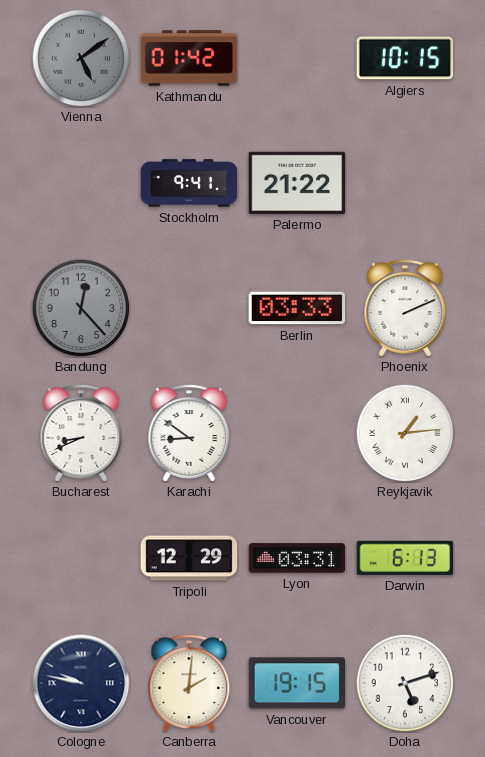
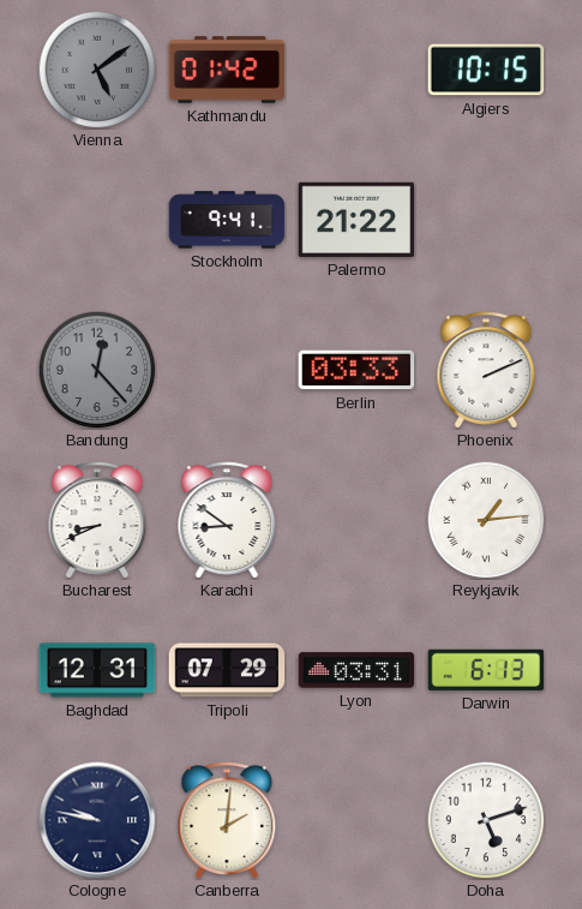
Baghdad: none -> 12:31 (97, 670)
Tripoli: 12:29 -> 07:29 (227, 670)
Vancouver: 19:15 -> none (297, 683)
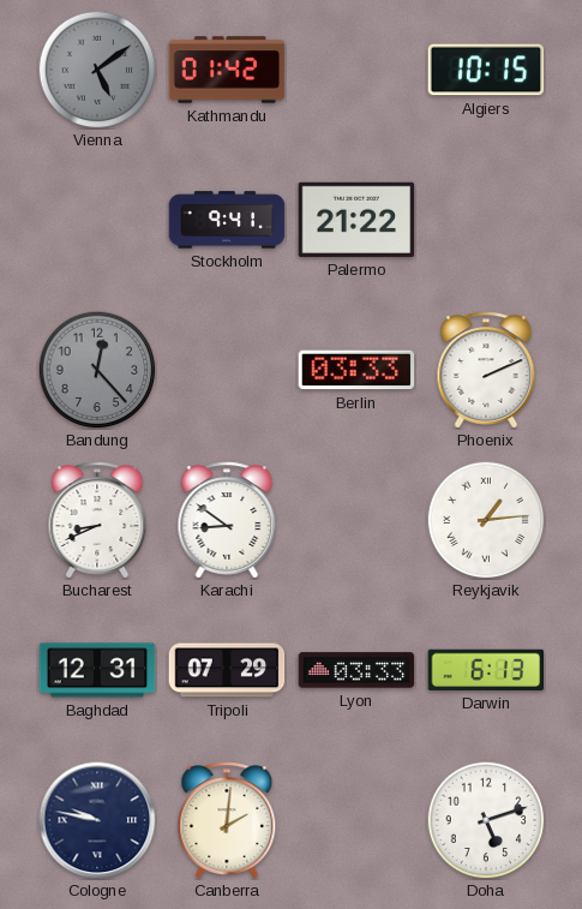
Lyon: 03:31 -> 03:33 (356, 670)
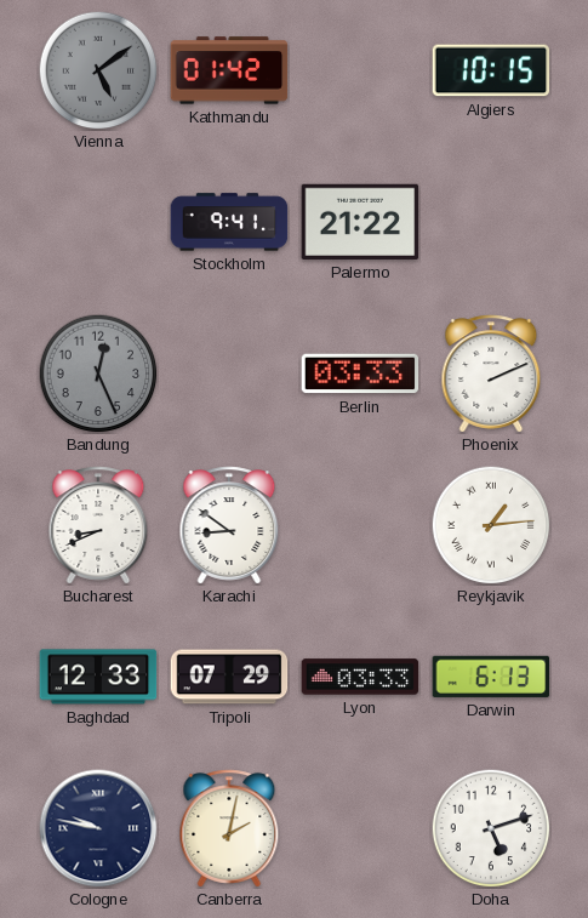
Bandung: 12:23 -> 12:26 (98, 374)
Baghdad: 12:31 -> 12:33 (98, 677)
Canberra: 2:01 -> 2:02 (229, 828)
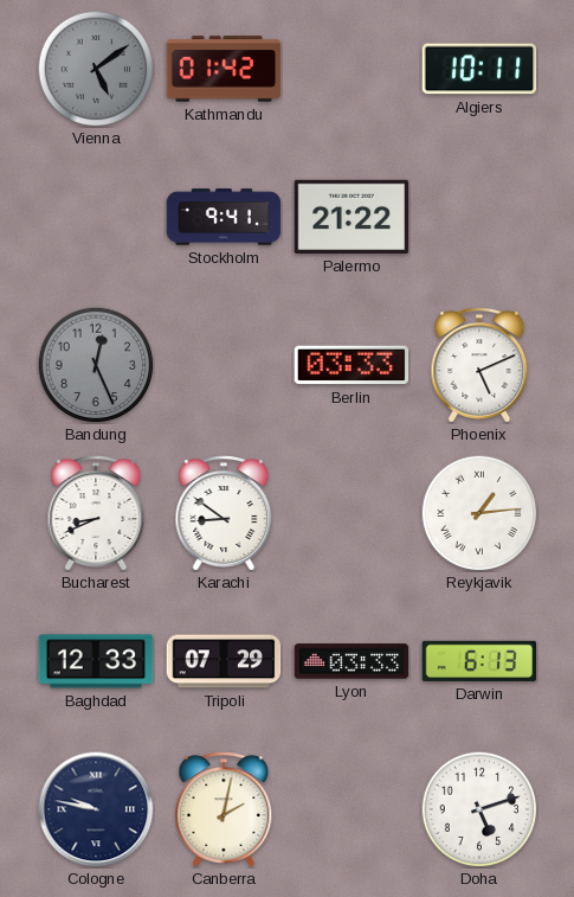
Algiers: 10:15 -> 10:11 (479, 69)
Phoenix: 2:11 -> 5:11 (479, 365)
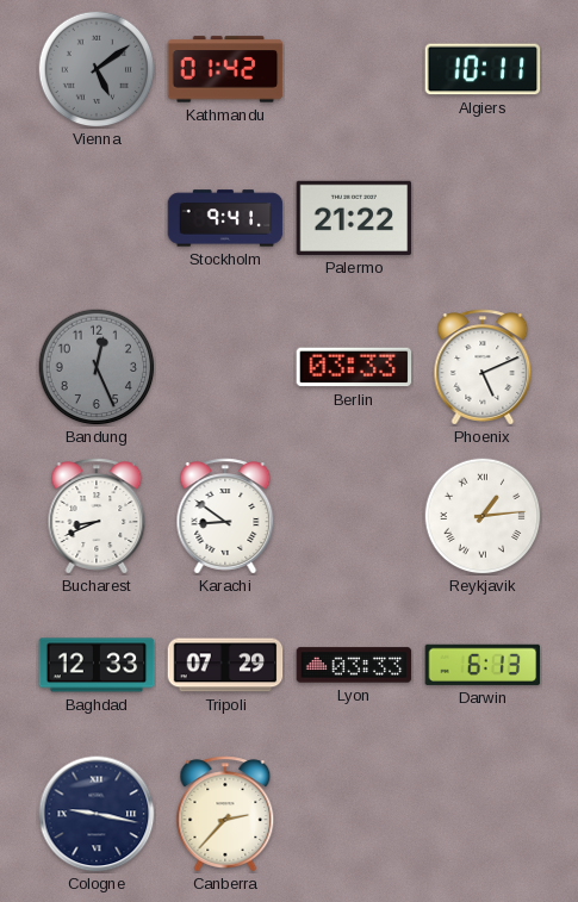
Cologne: 9:47 -> 9:17 (97, 814)
Canberra: 2:02 -> 2:37 (225, 814)
Doha: 5:12 -> none (479, 809)
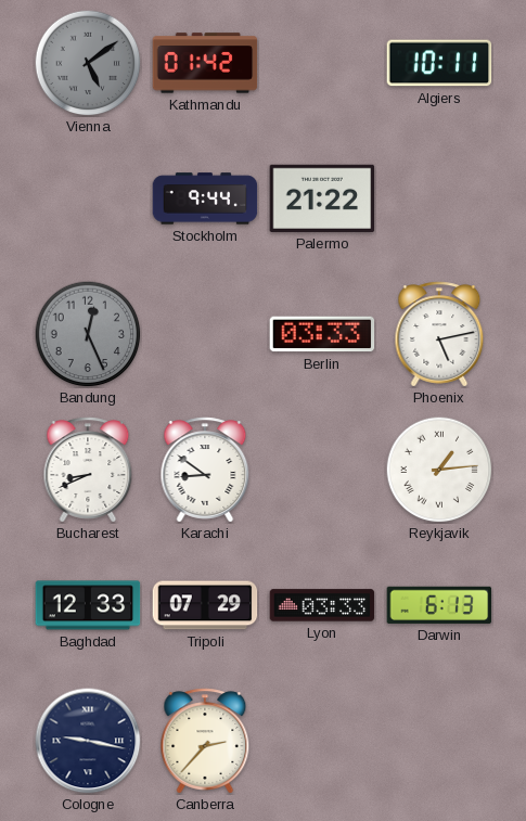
Stockholm: 9:41 -> 9:44 (205, 198)
Phoenix: 5:11 -> 5:13 (439, 334)
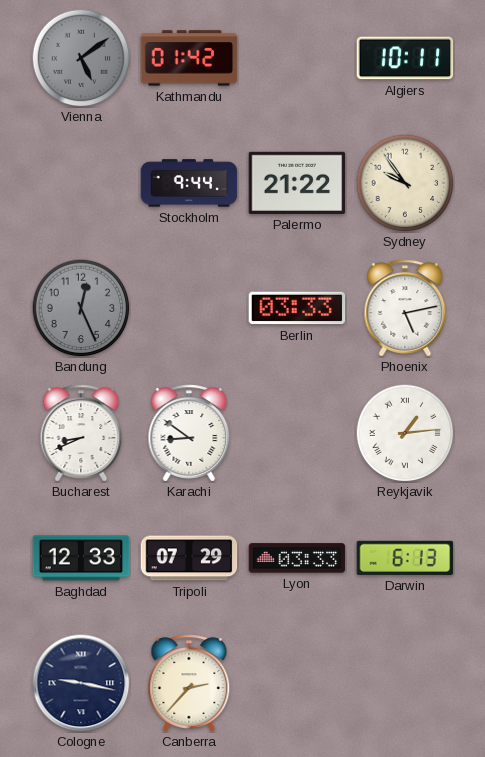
Sydney: none -> 9:54 (405, 183)
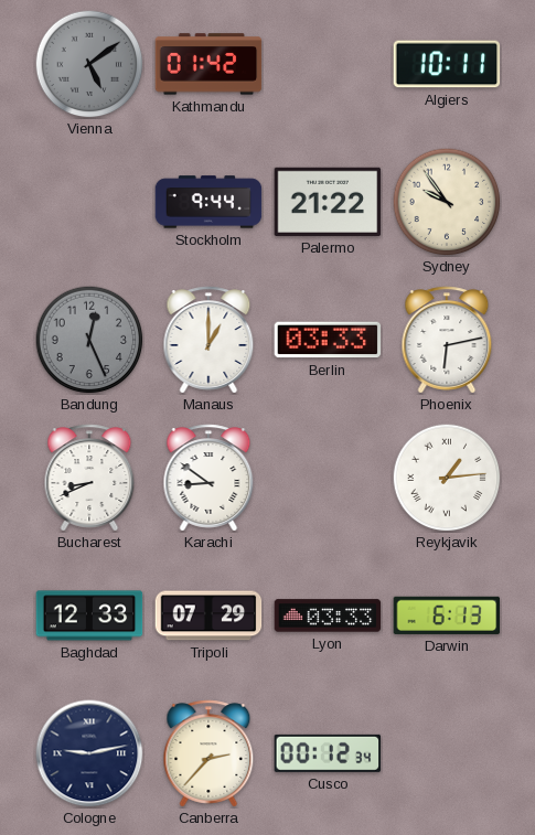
Manaus: none -> 1:00 (208, 340)
Phoenix: 5:13 -> 6:13 (447, 340)
Cologne: 9:17 -> 9:13 (89, 753)
Cusco: none -> 00:12 (328, 753)
